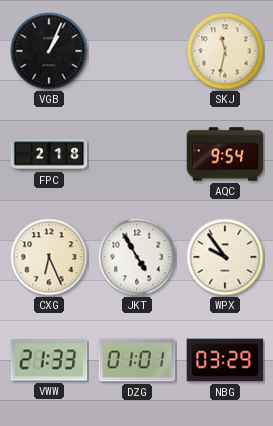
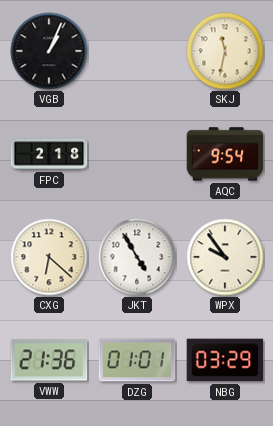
CXG: 6:26 -> 6:22 (49, 257)
VWW: 21:33 -> 21:36 (49, 360)
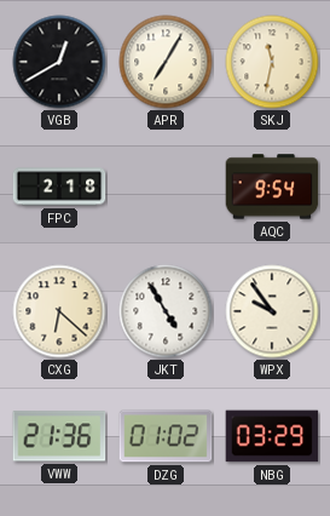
VGB: 1:04 -> 12:40 (59, 62)
APR: none -> 7:05 (166, 62)
DZG: 01:01 -> 01:02 (166, 436)
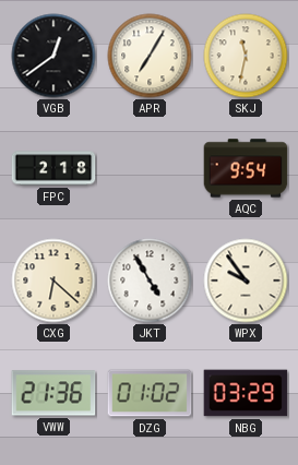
VGB: 12:40 -> 12:39 (53, 56)
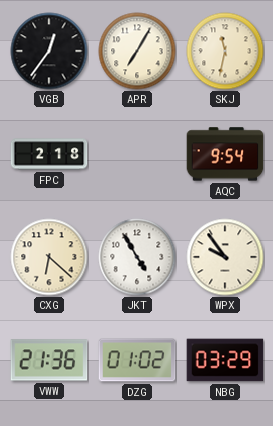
VGB: 12:39 -> 12:36 (49, 51)
